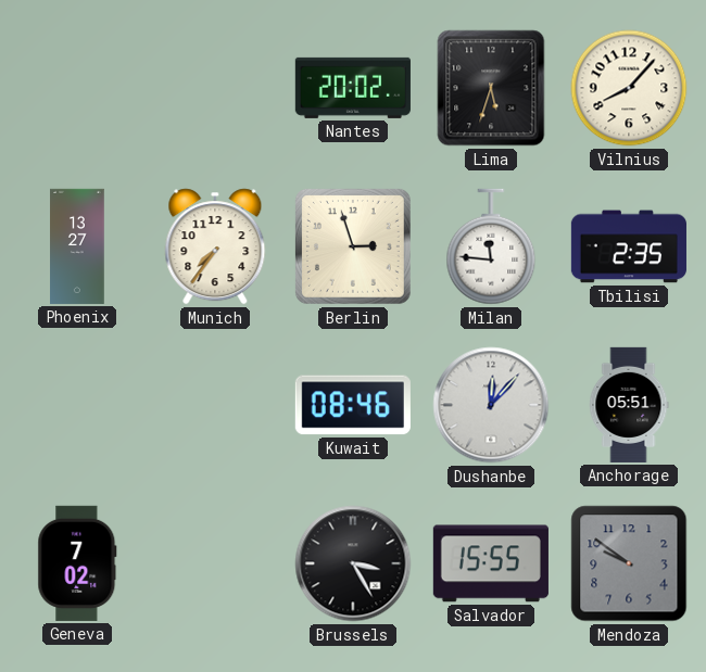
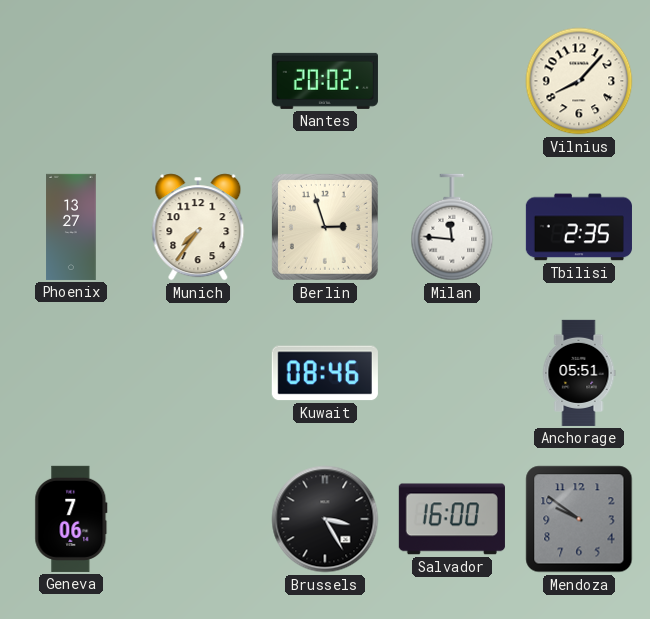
Lima: 5:33 -> none (491, 88)
Dushanbe: 12:07 -> none (491, 405)
Geneva: 7:02 -> 7:06 (71, 519)
Salvador: 15:55 -> 16:00 (452, 519)
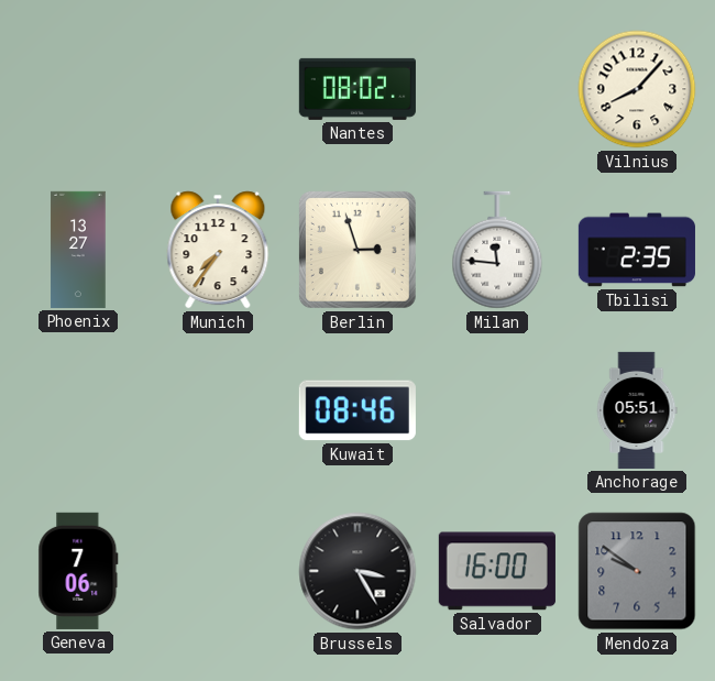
Nantes: 20:02 -> 08:02 (358, 89)
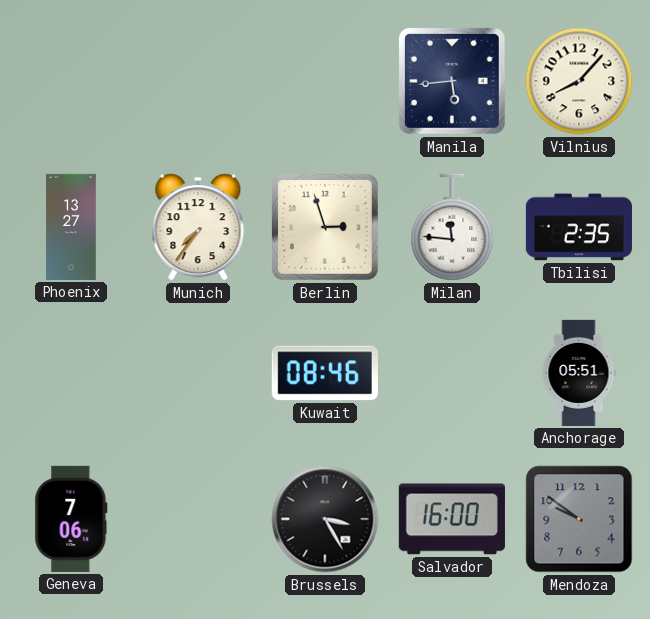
Nantes: 08:02 -> none (358, 89)
Manila: none -> 5:44 (452, 81)
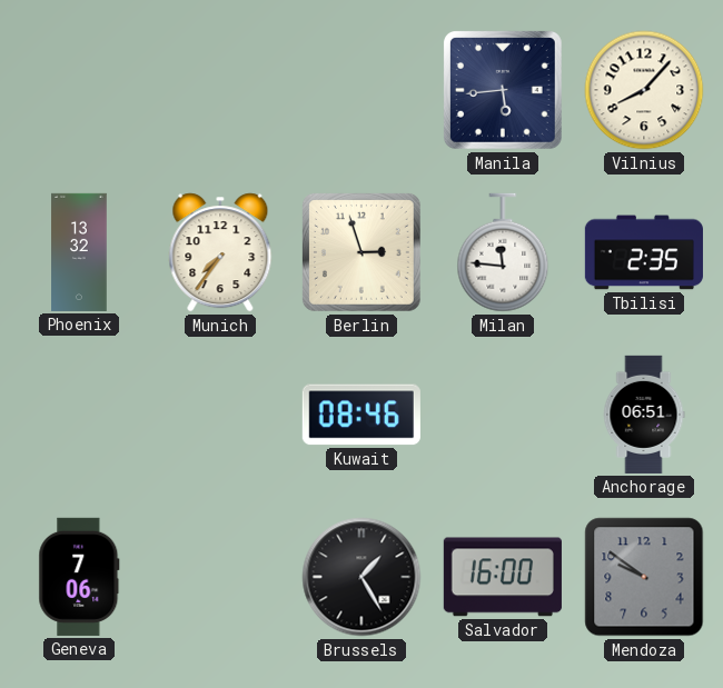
Phoenix: 13:27 -> 13:32 (79, 252)
Anchorage: 05:51 -> 06:51 (644, 415)
Brussels: 3:25 -> 1:25 (361, 577)
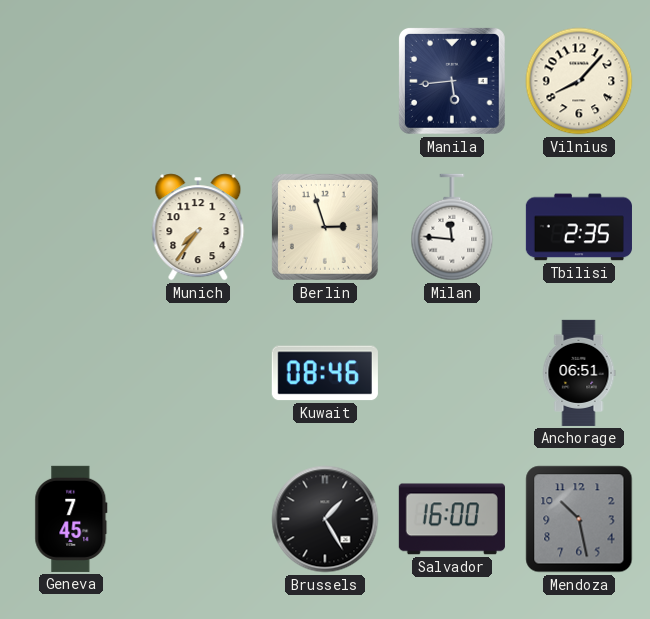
Phoenix: 13:32 -> none (79, 252)
Geneva: 7:06 -> 7:45 (71, 519)
Mendoza: 9:51 -> 10:28 (579, 519)
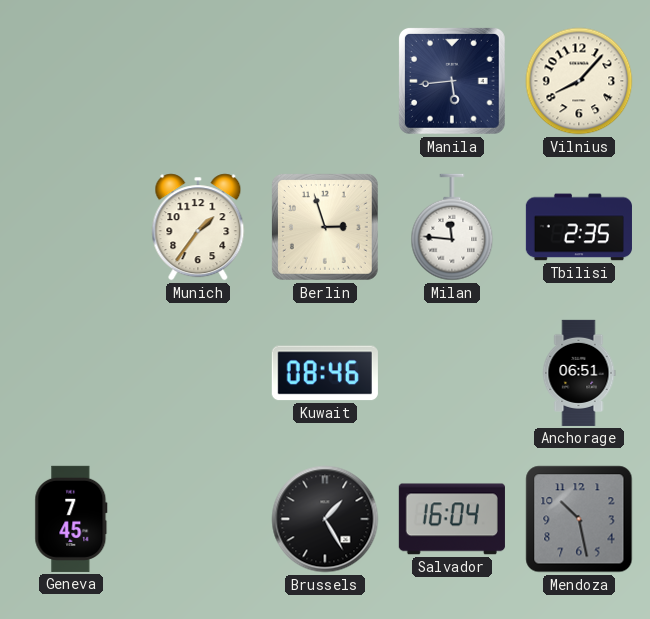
Munich: 7:36 -> 1:36 (198, 227)
Salvador: 16:00 -> 16:04 (452, 519)
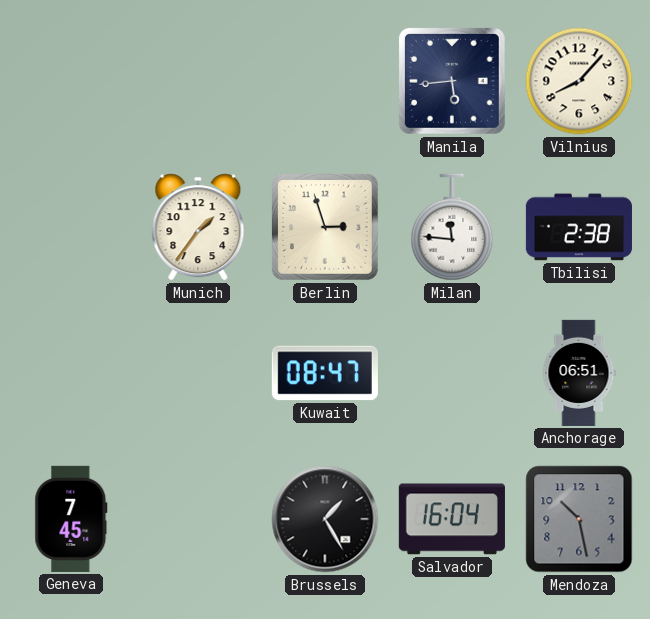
Tbilisi: 2:35 -> 2:38 (579, 227)
Kuwait: 08:46 -> 08:47 (325, 373)
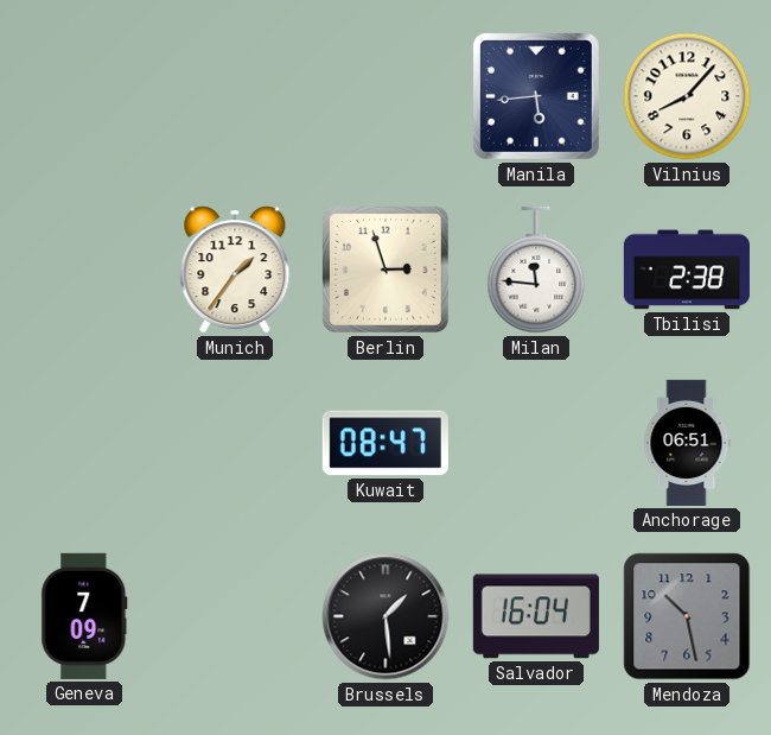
Geneva: 7:45 -> 7:09 (84, 616)
Brussels: 1:25 -> 1:29 (385, 616)
